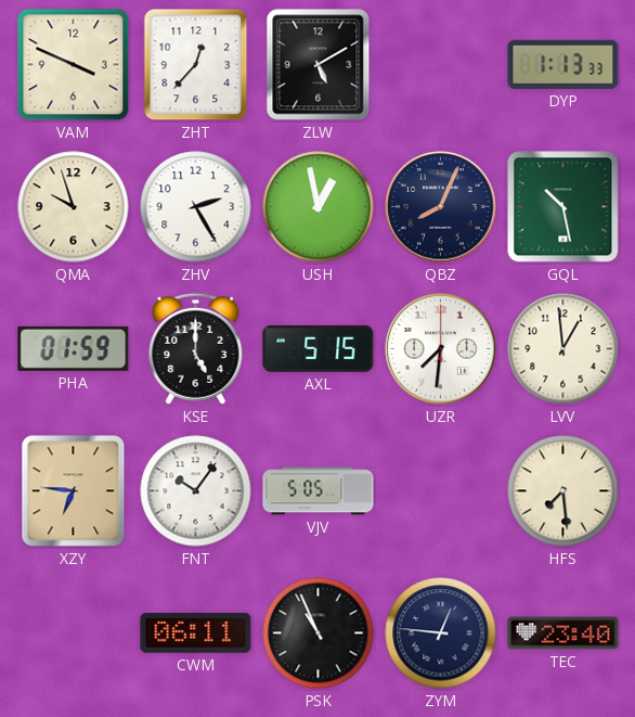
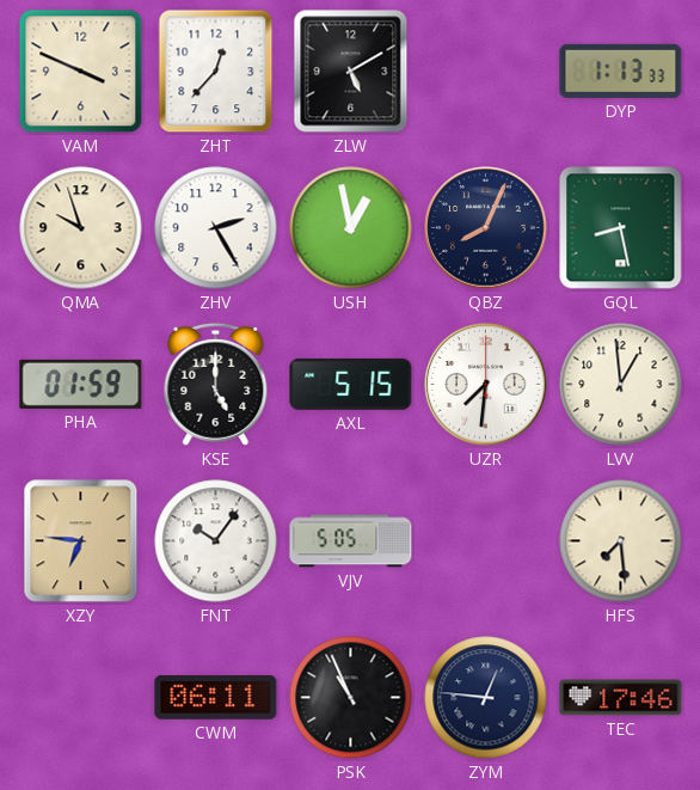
GQL: 10:28 -> 8:28 (621, 228)
TEC: 23:40 -> 17:46 (621, 698)
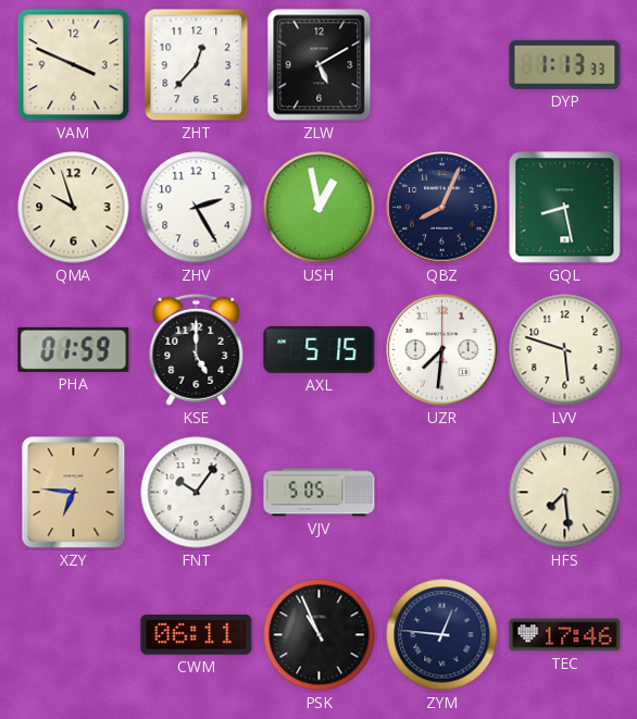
LVV: 12:59 -> 5:48 (565, 350)
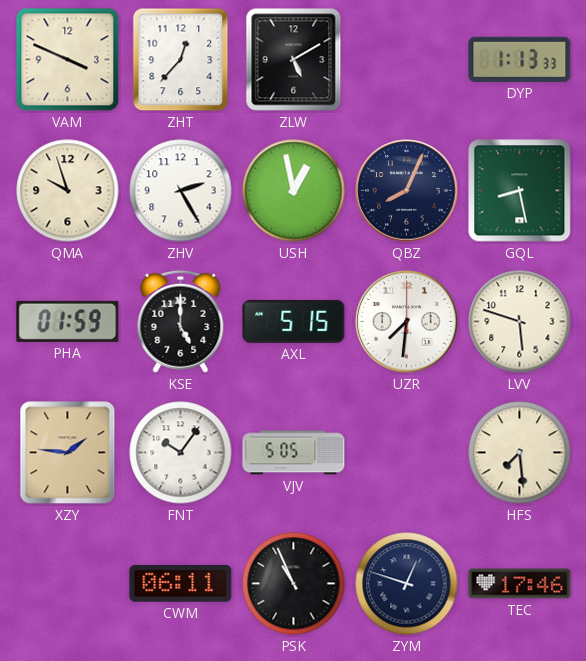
XZY: 6:46 -> 1:46 (68, 453)
ZYM: 12:46 -> 12:48 (407, 584)
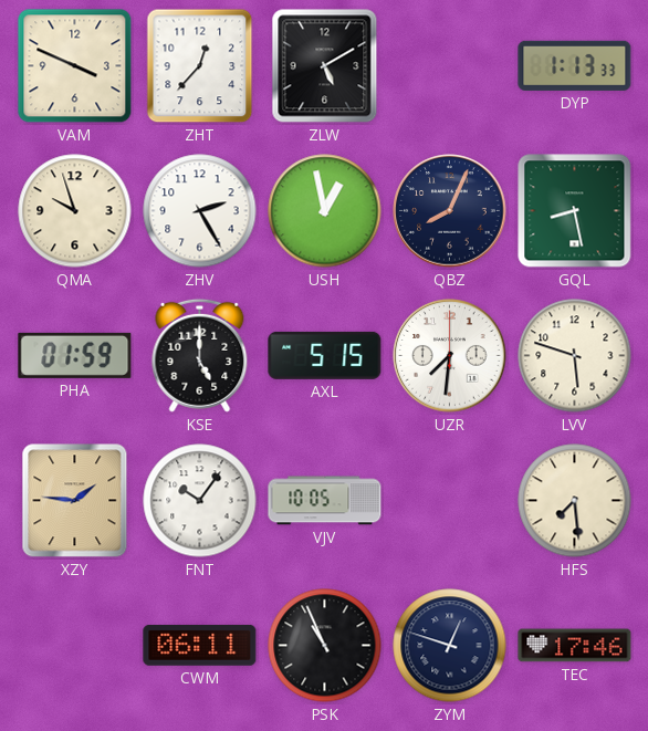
VJV: 5:05 -> 10:05 (325, 501)
